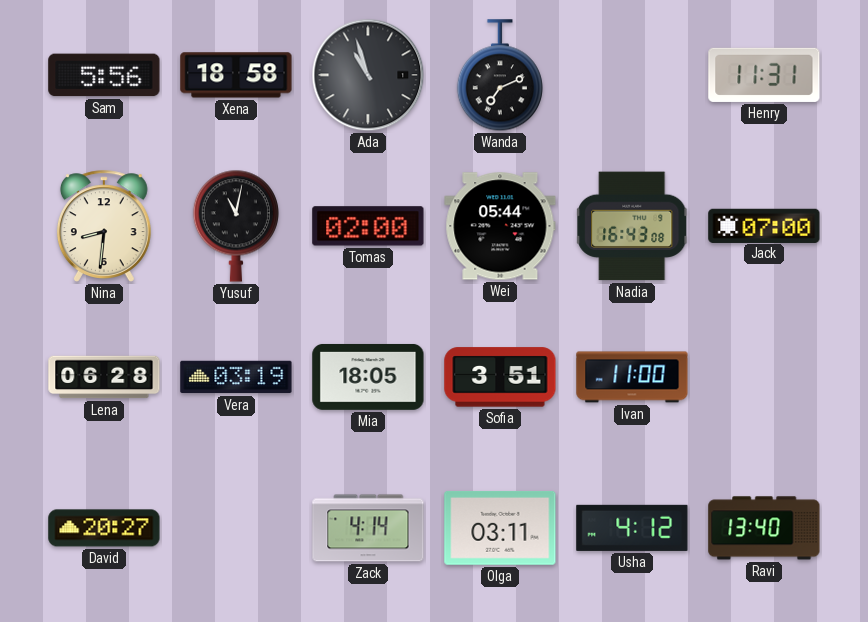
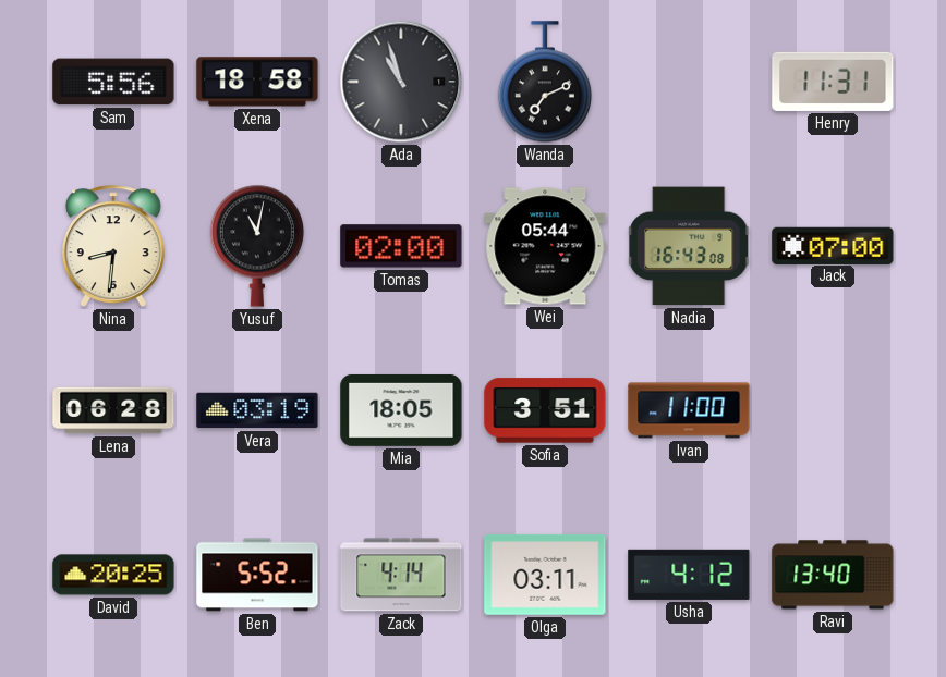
David: 20:27 -> 20:25 (113, 575)
Ben: none -> 5:52 (257, 575)
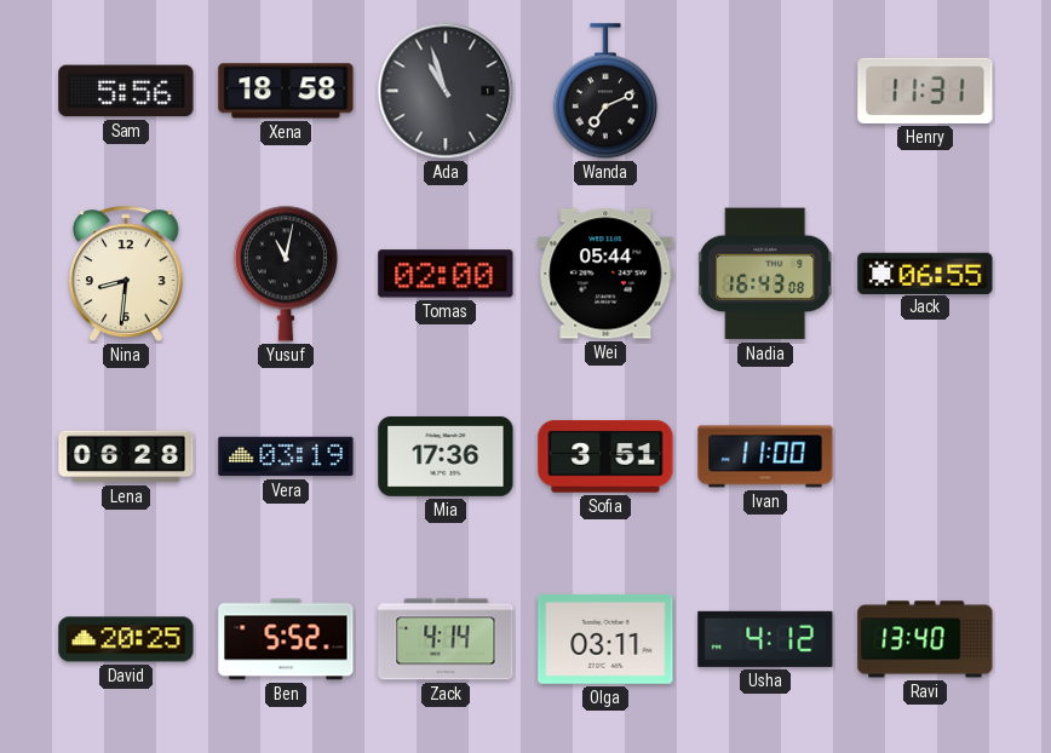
Jack: 07:00 -> 06:55 (925, 272)
Mia: 18:05 -> 17:36 (446, 456)
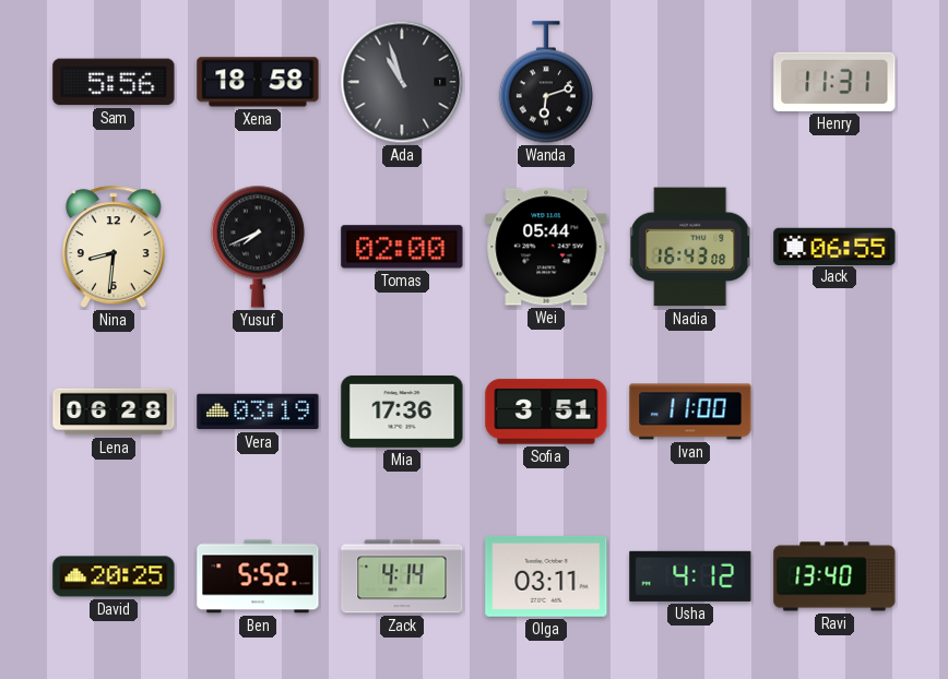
Wanda: 7:11 -> 6:12 (546, 83)
Yusuf: 11:02 -> 7:41 (258, 247)
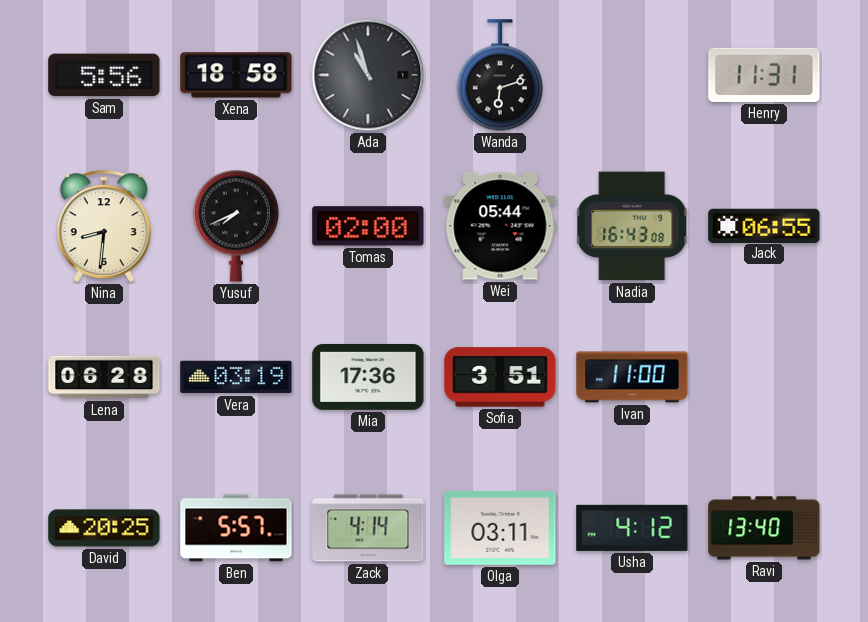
Ben: 5:52 -> 5:57 (236, 528)
